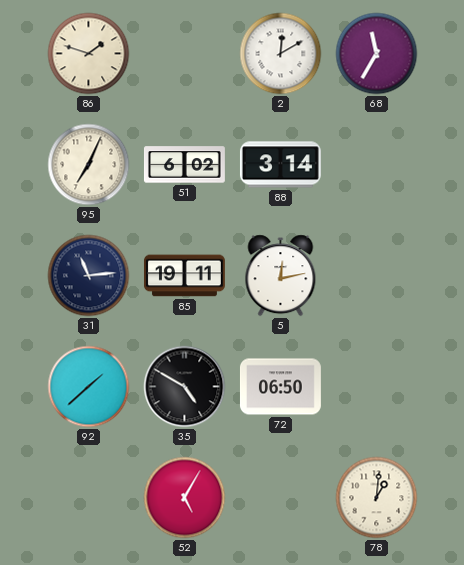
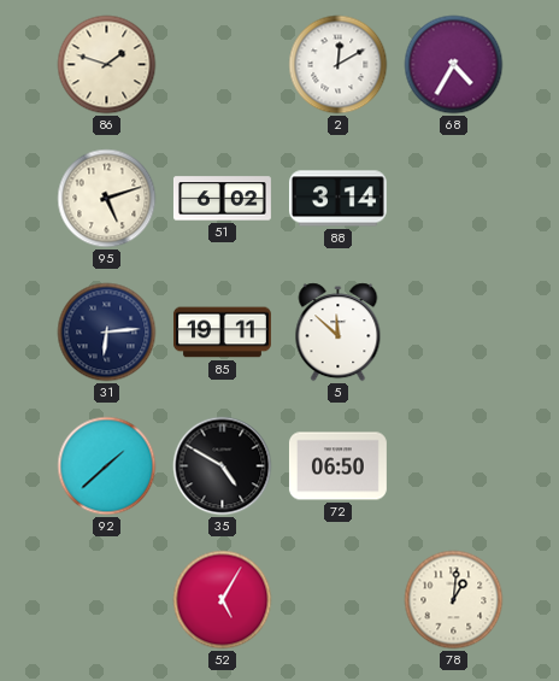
68: 11:35 -> 4:35 (454, 65)
95: 7:04 -> 5:12 (107, 199)
31: 11:14 -> 6:14 (107, 333)
5: 12:13 -> 11:52 (339, 333)
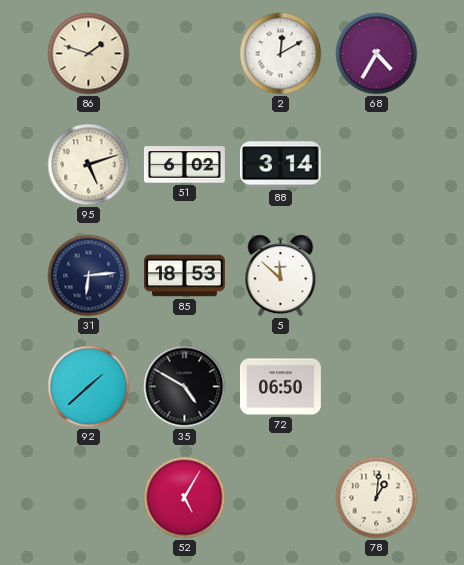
85: 19:11 -> 18:53 (184, 276)
